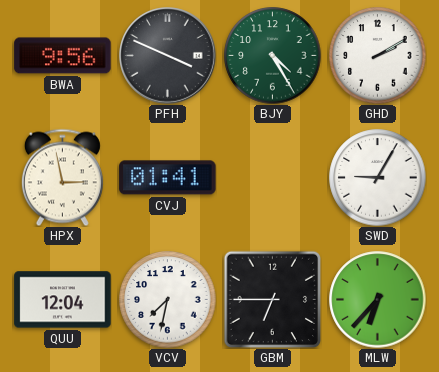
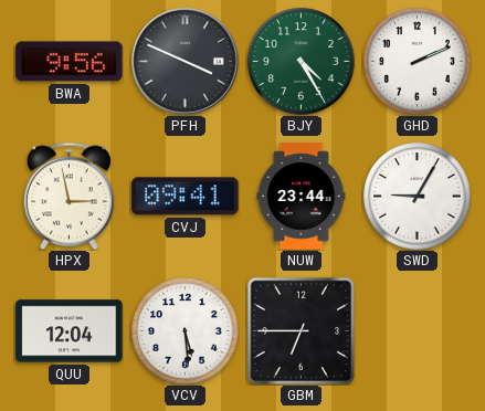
GHD: 2:10 -> 2:11 (418, 62)
CVJ: 01:41 -> 09:41 (186, 197)
NUW: none -> 23:44 (302, 197)
VCV: 7:32 -> 5:29 (186, 331)
MLW: 6:37 -> none (378, 300)
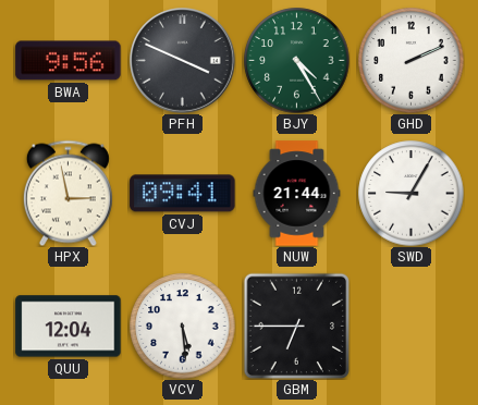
NUW: 23:44 -> 21:44 (297, 194)
